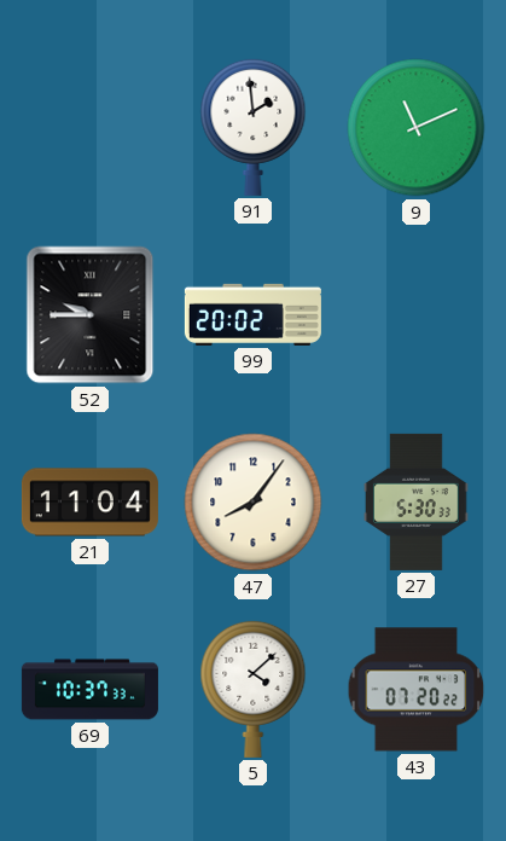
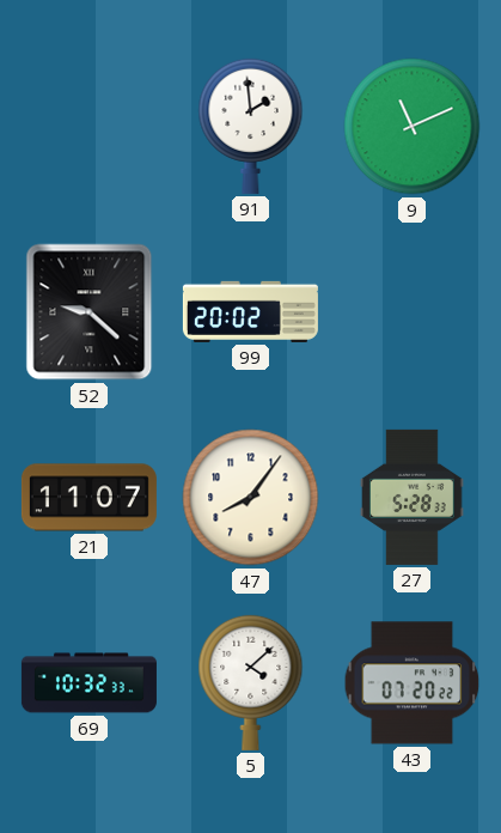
52: 9:45 -> 9:22 (90, 312)
21: 11:04 -> 11:07 (88, 498)
27: 5:30 -> 5:28 (413, 497)
69: 10:37 -> 10:32 (88, 683)
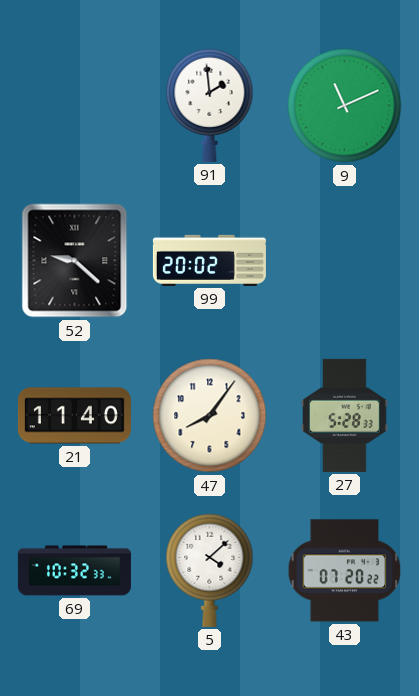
21: 11:07 -> 11:40 (74, 416)
